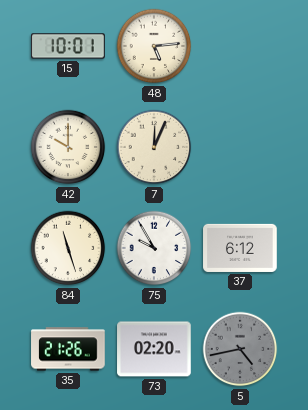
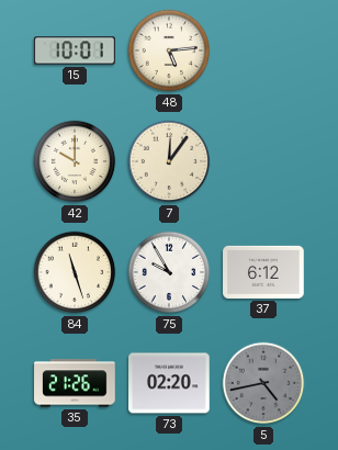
7: 12:04 -> 12:06 (169, 161)
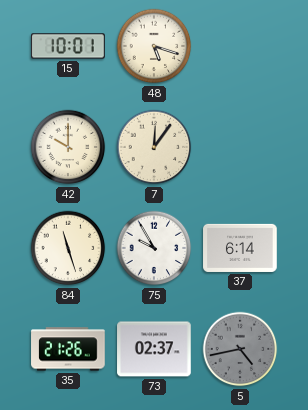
48: 5:14 -> 5:18 (154, 46)
37: 6:12 -> 6:14 (240, 248)
73: 02:20 -> 02:37 (154, 349)
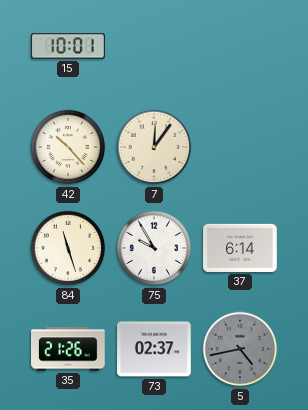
48: 5:18 -> none (154, 46)
42: 10:00 -> 10:23 (68, 147)
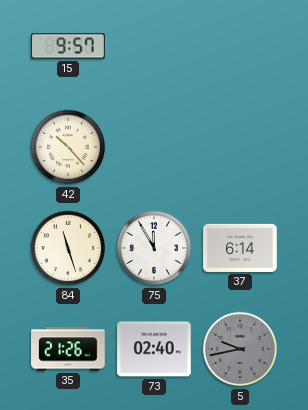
15: 10:01 -> 9:57 (68, 46)
7: 12:06 -> none (154, 147)
75: 9:55 -> 11:55 (154, 248)
73: 02:37 -> 02:40 (154, 349)
5: 4:43 -> 9:43 (240, 349)
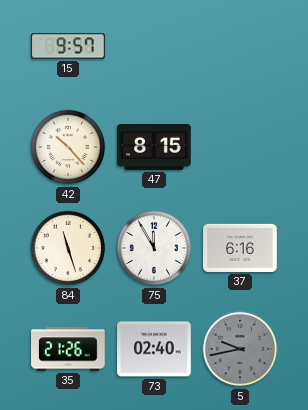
47: none -> 8:15 (154, 147)
37: 6:14 -> 6:16 (240, 248)
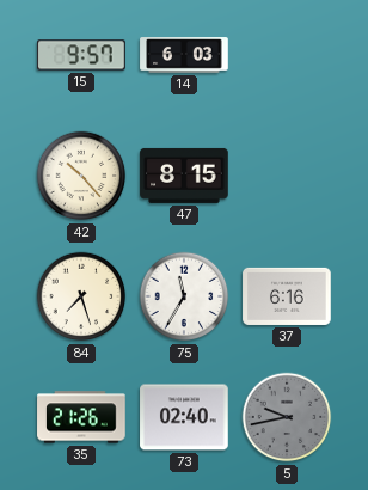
14: none -> 6:03 (184, 55)
84: 11:27 -> 7:27 (81, 296)
75: 11:55 -> 11:35 (184, 296)
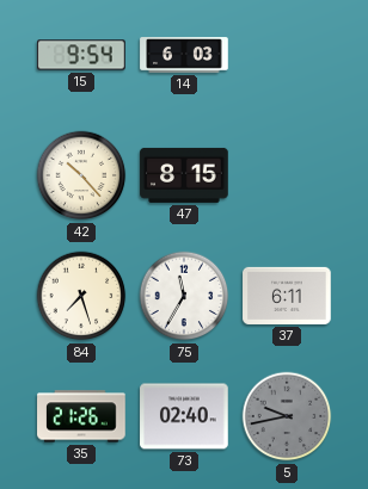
15: 9:57 -> 9:54 (81, 55)
37: 6:16 -> 6:11 (287, 296)
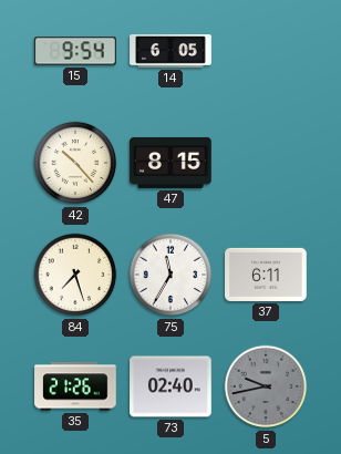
14: 6:03 -> 6:05 (170, 51)
